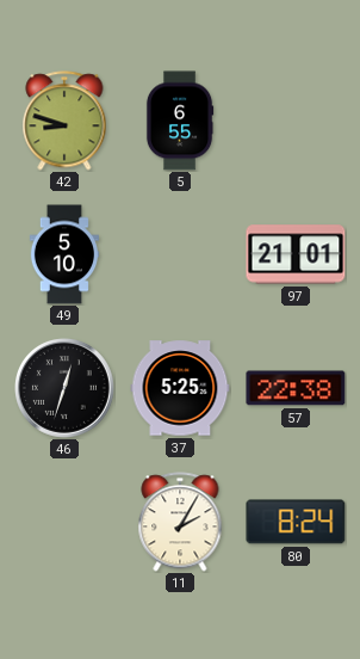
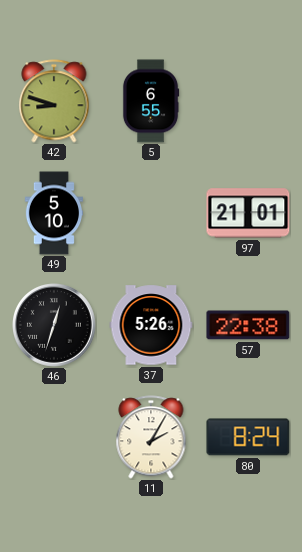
37: 5:25 -> 5:26 (151, 325)
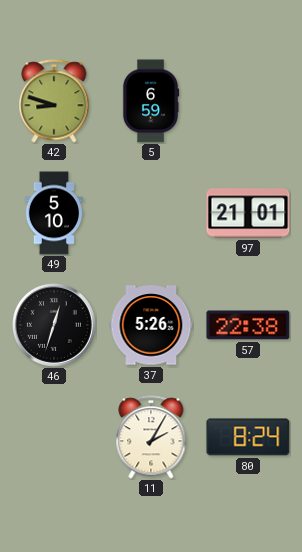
5: 6:55 -> 6:59 (151, 101)
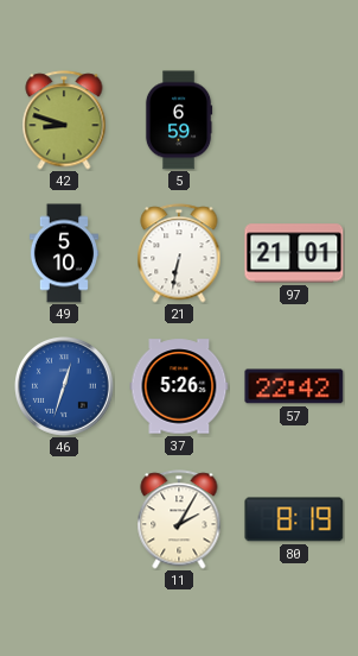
21: none -> 6:32 (179, 253)
46 dial: black -> blue (65, 387)
57: 22:38 -> 22:42 (294, 386)
80: 8:24 -> 8:19 (294, 519)
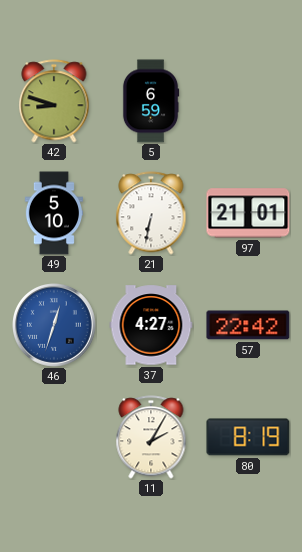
37: 5:26 -> 4:27 (151, 325)
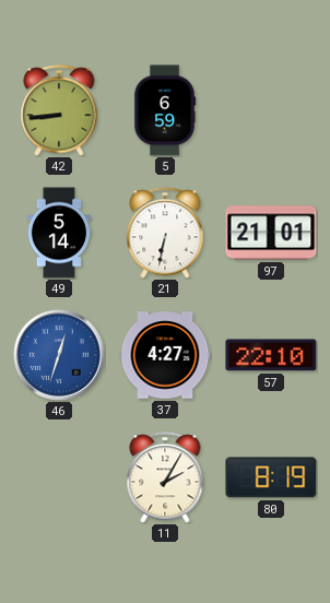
42: 8:48 -> 8:44 (59, 110)
49: 5:10 -> 5:14 (58, 233)
57: 22:42 -> 22:10 (271, 355)
